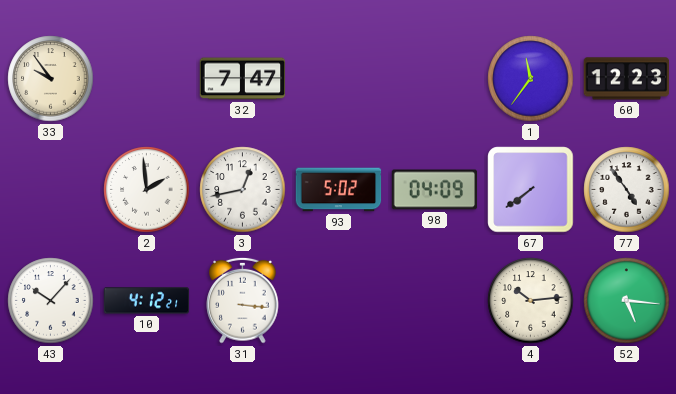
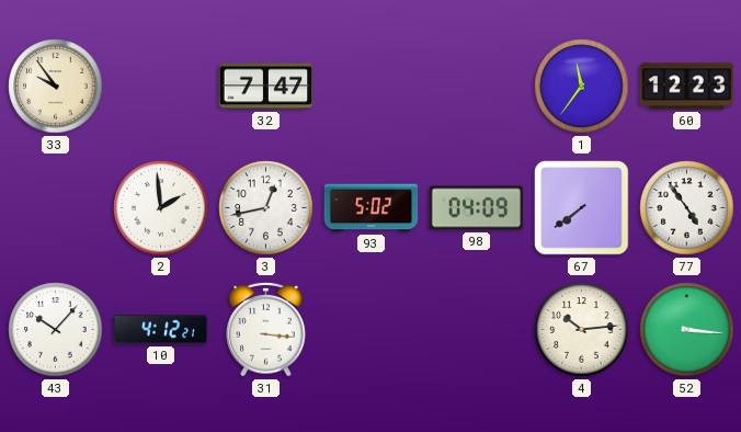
52: 5:16 -> 3:16 (687, 330)
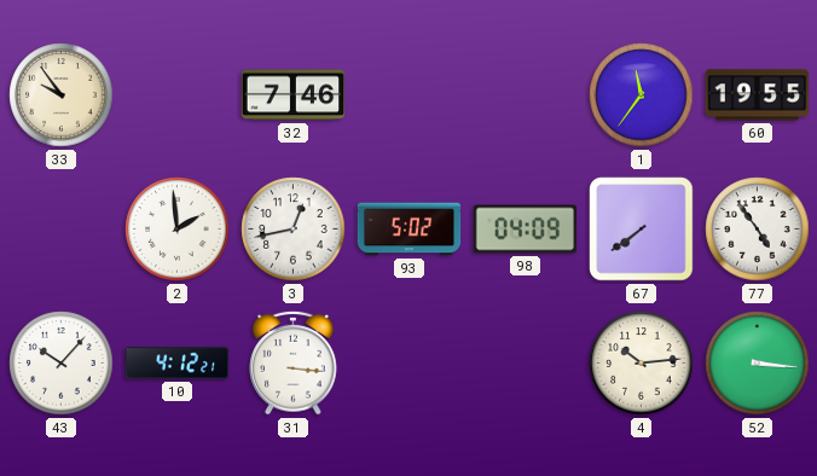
32: 7:47 -> 7:46 (294, 95)
60: 12:23 -> 19:55 (758, 95)
